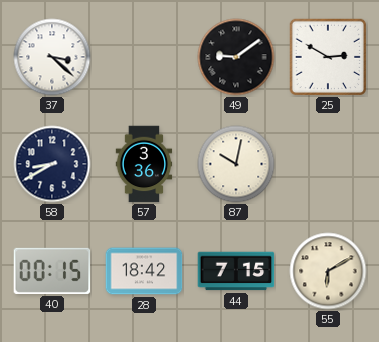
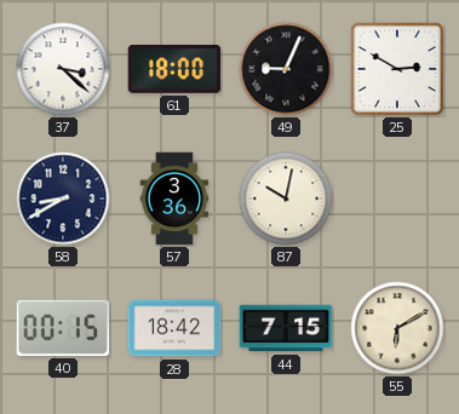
61: none -> 18:00 (174, 70)
49: 9:09 -> 9:04 (286, 69)
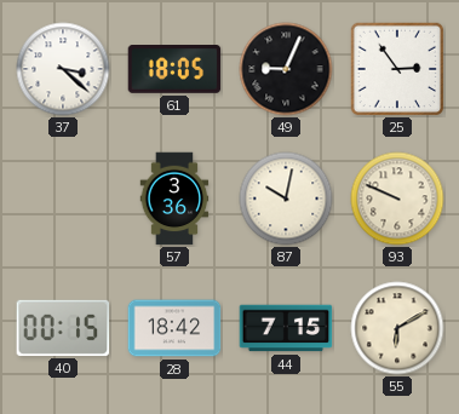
61: 18:00 -> 18:05 (174, 70)
25: 2:50 -> 2:54 (397, 69)
58: 8:40 -> none (63, 199)
93: none -> 9:49 (397, 199)
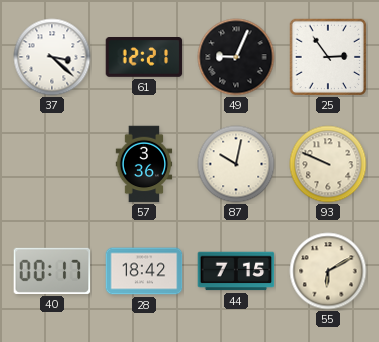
61: 18:05 -> 12:21 (144, 58)
40: 00:15 -> 00:17 (52, 271)
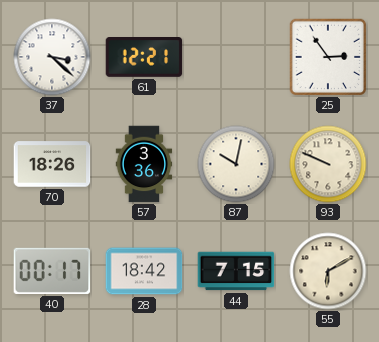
49: 9:04 -> none (236, 57)
70: none -> 18:26 (52, 164)
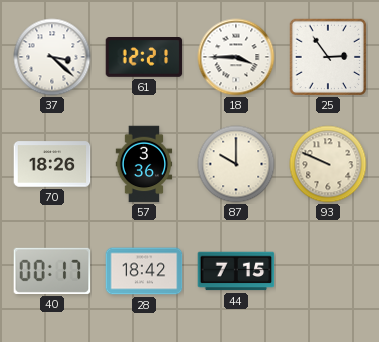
18: none -> 3:45 (236, 57)
87: 10:02 -> 10:00 (236, 164)
55: 6:10 -> none (328, 271)
